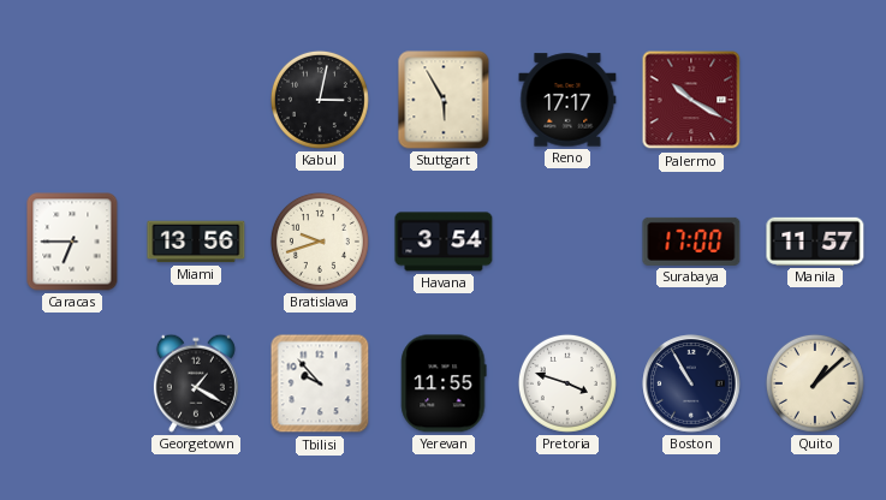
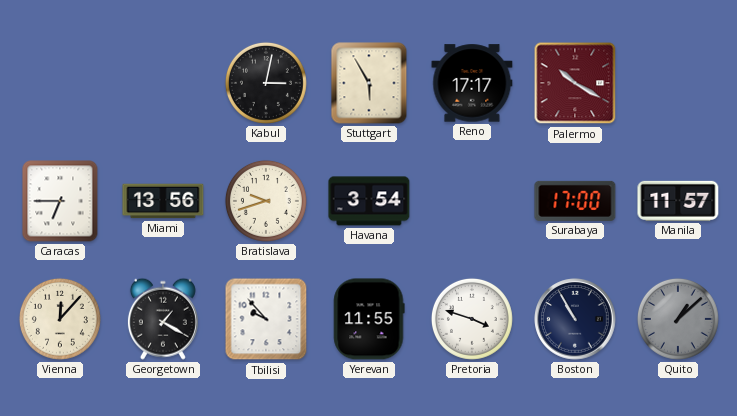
Vienna: none -> 12:07 (60, 319)
Quito dial: cream -> grey (678, 319)
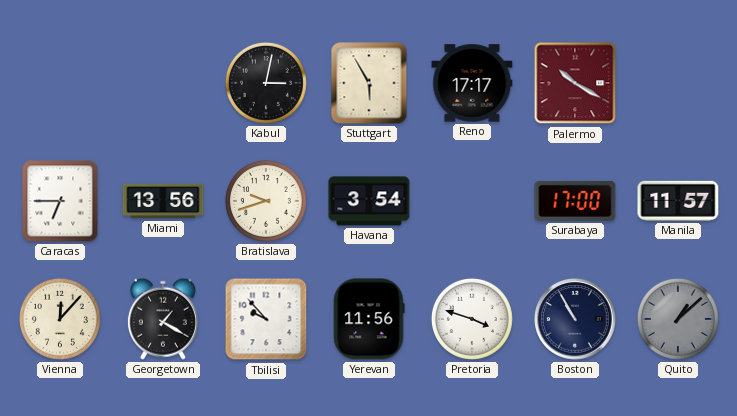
Yerevan: 11:55 -> 11:56 (369, 319)
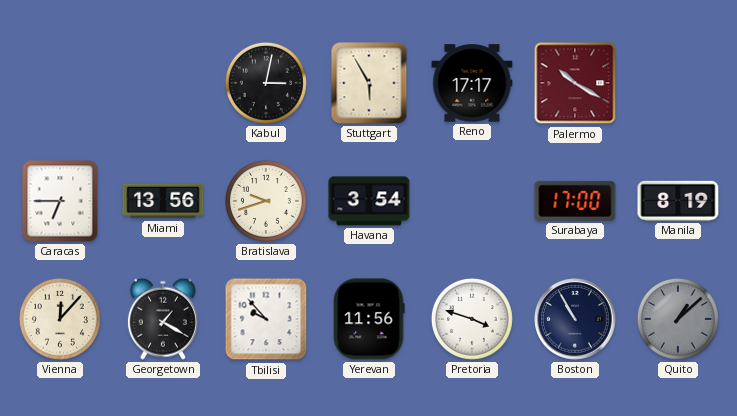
Manila: 11:57 -> 8:19 (678, 201)
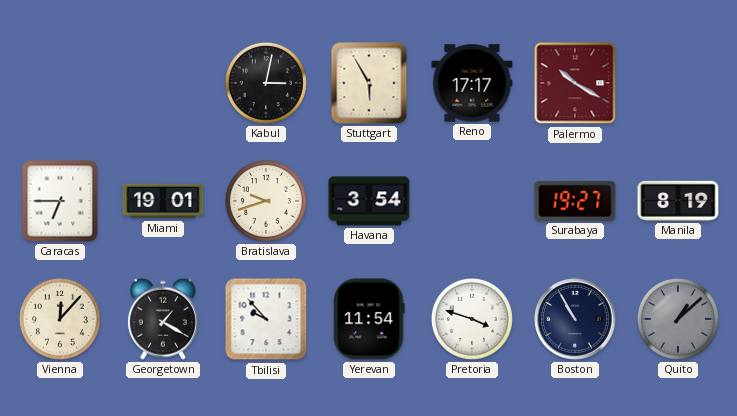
Miami: 13:56 -> 19:01 (163, 201)
Surabaya: 17:00 -> 19:27 (575, 201)
Yerevan: 11:56 -> 11:54 (369, 319)
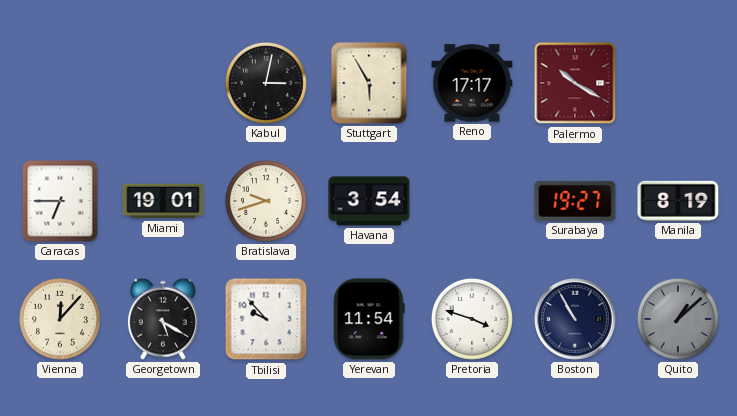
Georgetown: 1:20 -> 5:20 (163, 319)
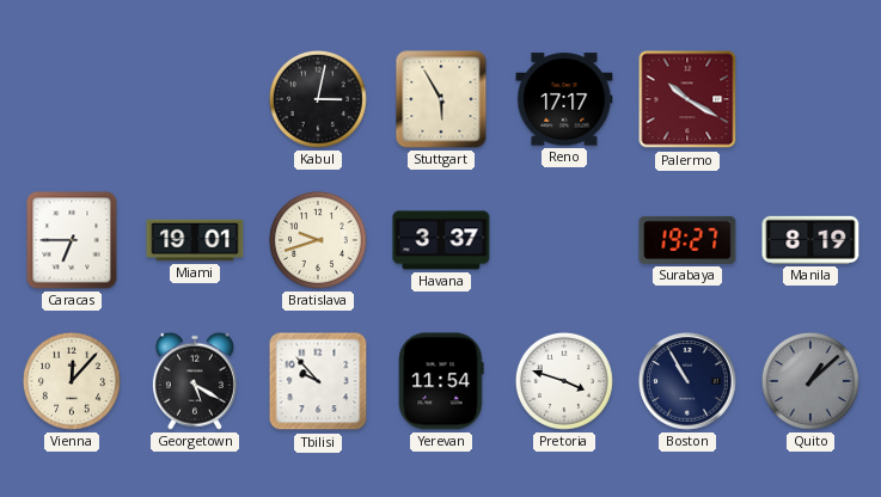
Havana: 3:54 -> 3:37 (441, 240)
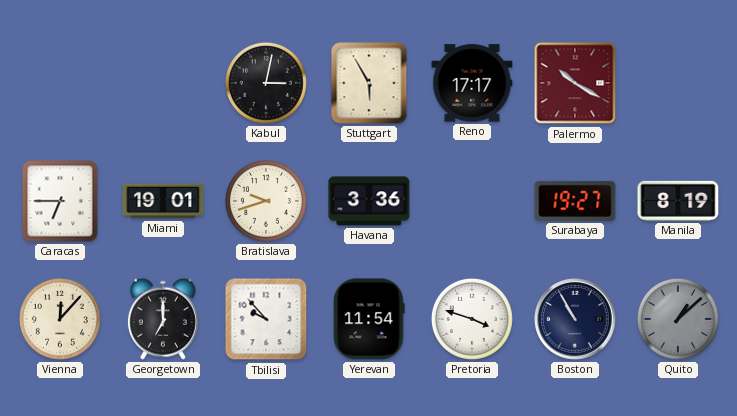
Havana: 3:37 -> 3:36 (369, 201)
Georgetown: 5:20 -> 7:00 (163, 319)
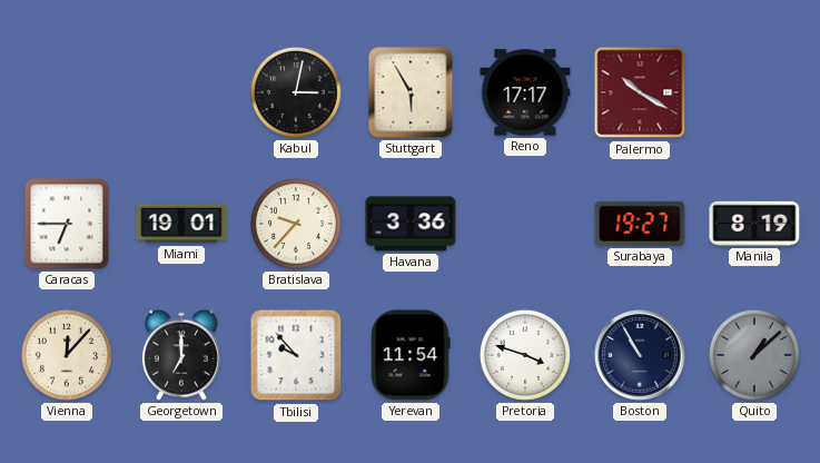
Bratislava: 9:42 -> 9:37 (296, 224)
